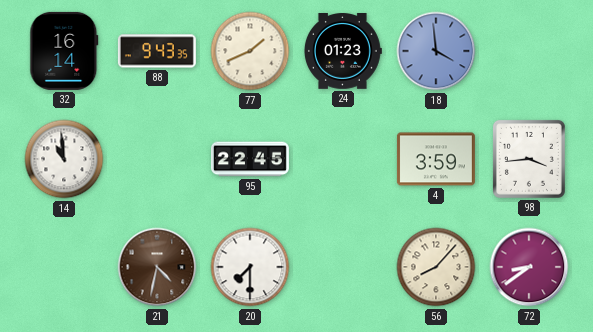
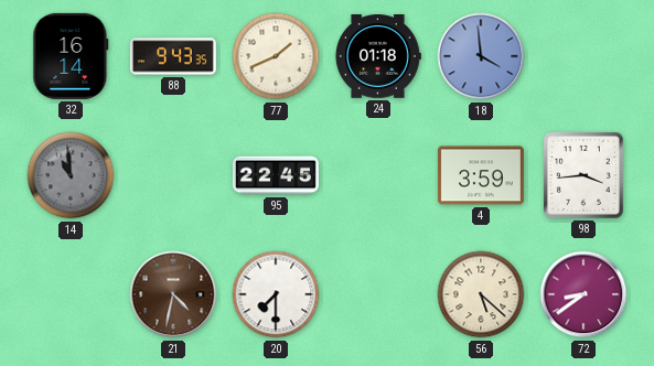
24: 01:23 -> 01:18 (377, 57)
14 dial: white -> grey (71, 175)
56: 8:07 -> 5:22 (481, 294)
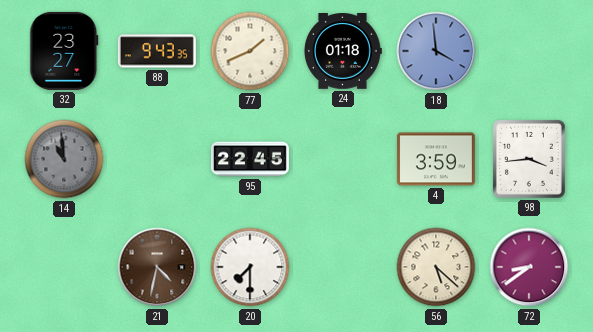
32: 16:14 -> 23:27 (64, 51)
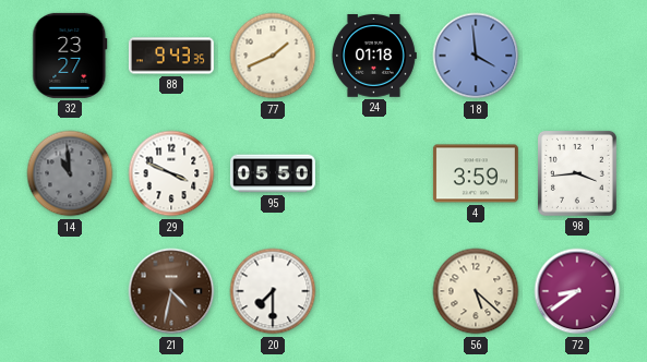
29: none -> 3:49 (171, 173)
95: 22:45 -> 05:50 (273, 173)
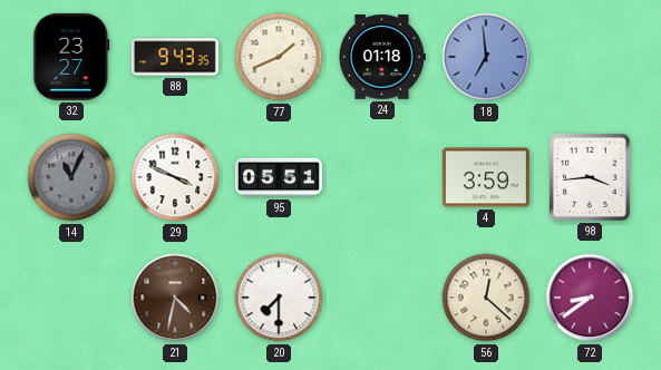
18: 3:59 -> 6:59 (486, 57)
14: 10:59 -> 11:04 (71, 177)
95: 05:50 -> 05:51 (279, 177)
56: 5:22 -> 12:22 (486, 298)
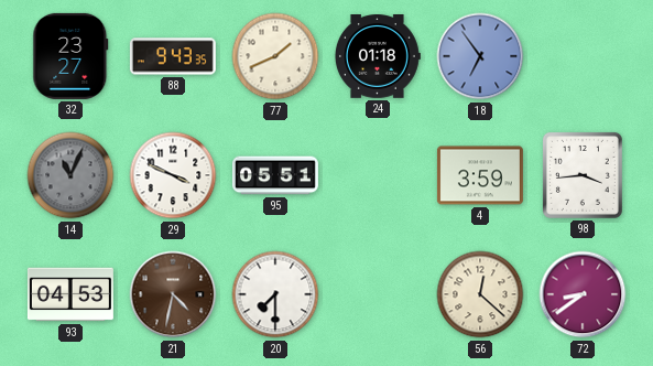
18: 6:59 -> 6:54 (480, 56)
93: none -> 04:53 (70, 294)
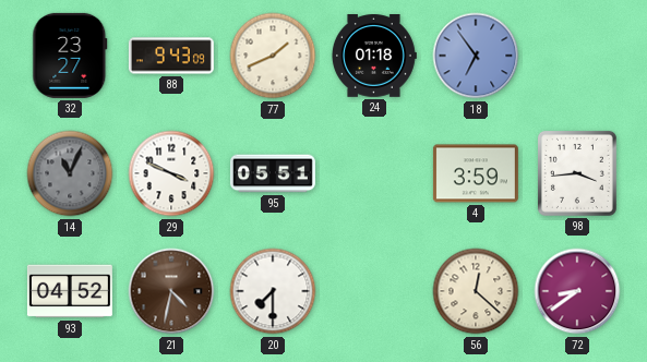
88: 9:43:35 -> 9:43:09 (171, 56)
93: 04:53 -> 04:52 (70, 291)
